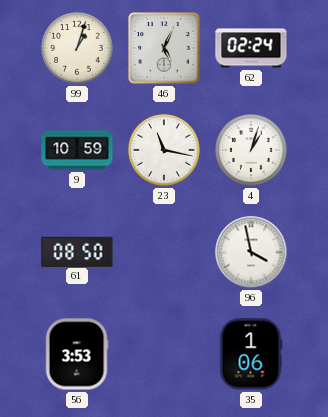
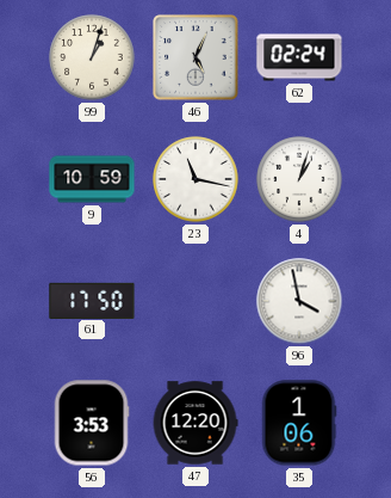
61: 08:50 -> 17:50 (92, 300)
47: none -> 12:20 (195, 423)
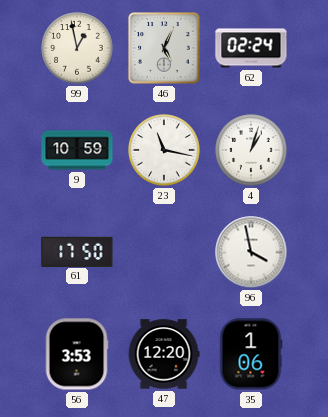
99: 1:03 -> 12:58 (77, 48)
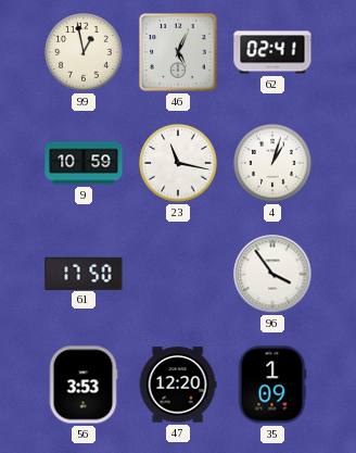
62: 02:24 -> 02:41 (272, 52)
96: 3:58 -> 3:54 (272, 274)
35: 1:06 -> 1:09 (272, 385)
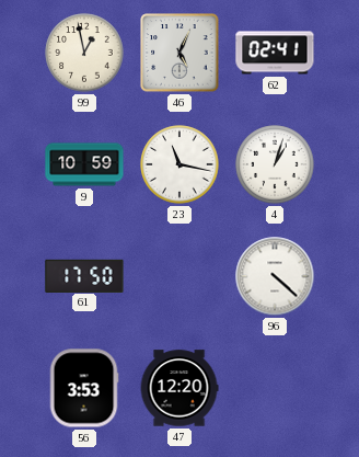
96: 3:54 -> 4:22 (275, 276)
35: 1:09 -> none (272, 385)
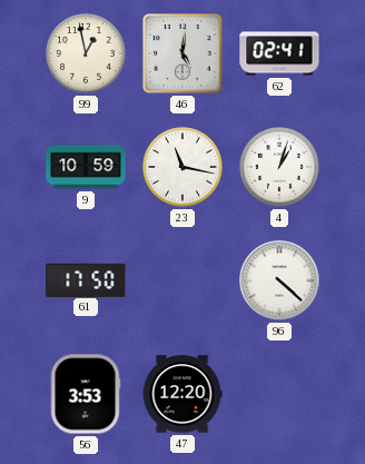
46: 5:04 -> 5:01 (182, 53)
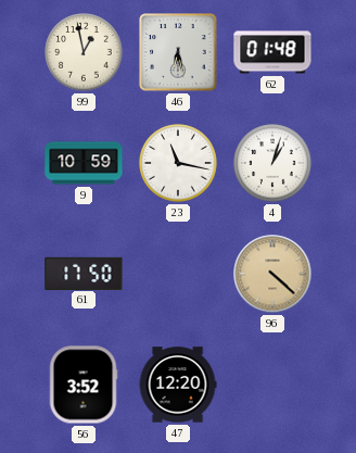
46: 5:01 -> 6:28 (178, 52)
62: 02:41 -> 01:48 (272, 52)
96 dial: white -> champagne (272, 274)
56: 3:53 -> 3:52 (84, 385)
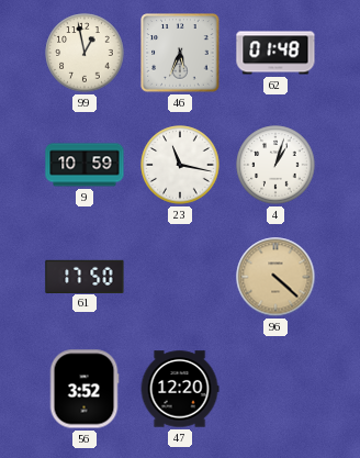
46: 6:28 -> 5:34 (180, 53)
